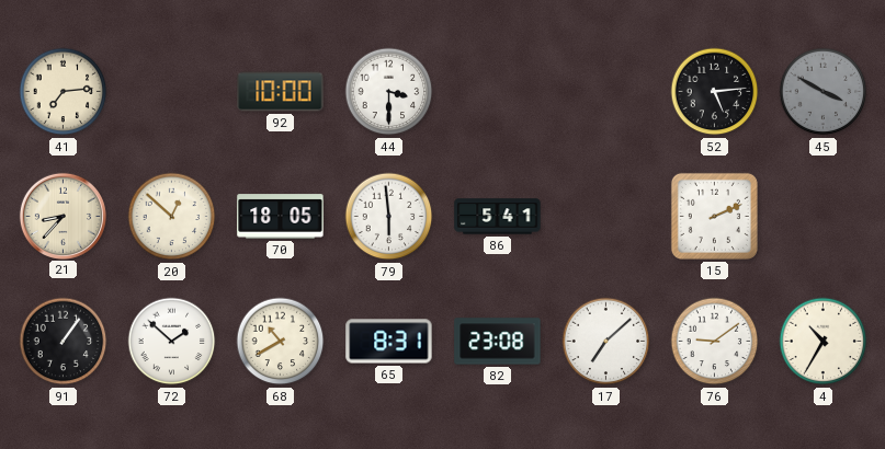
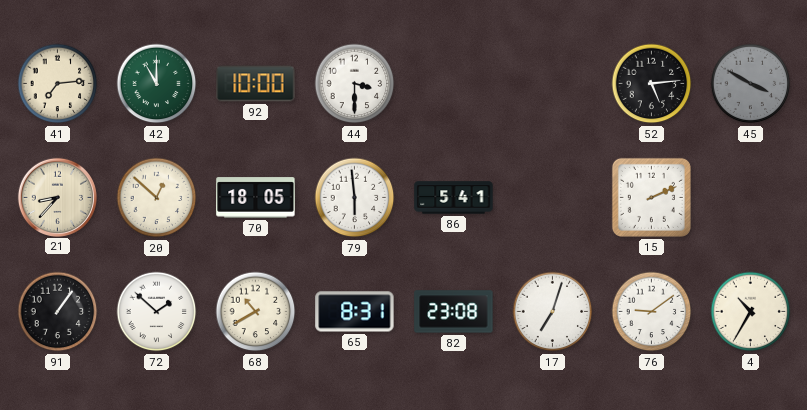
42: none -> 11:00 (157, 84)
17: 7:08 -> 7:03 (553, 312)
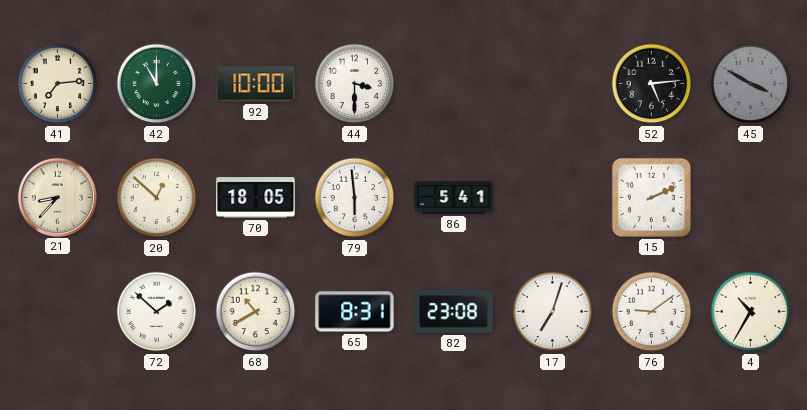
91: 1:06 -> none (58, 312)
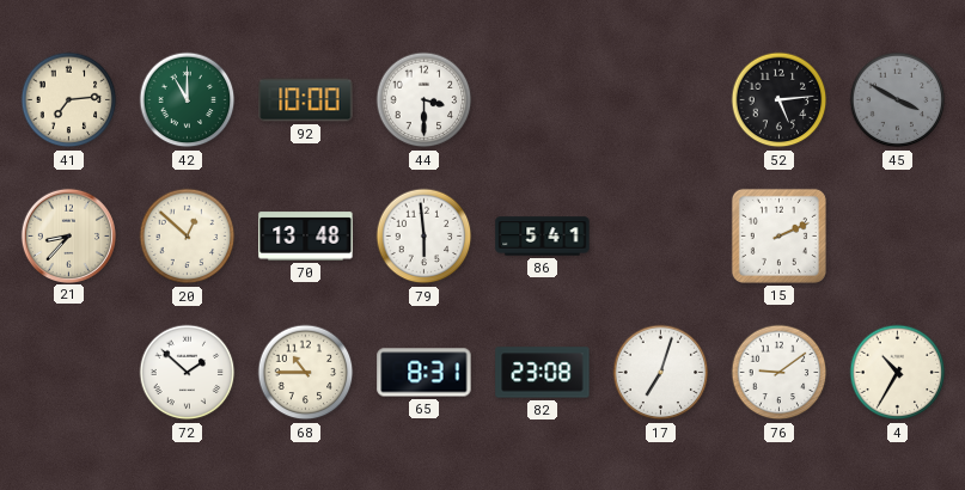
70: 18:05 -> 13:48 (306, 237)
68: 10:40 -> 10:45 (306, 373)
